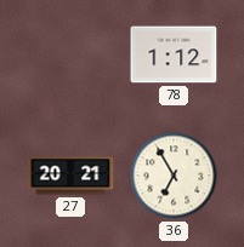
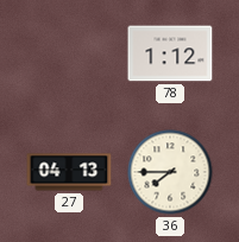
27: 20:21 -> 04:13 (69, 172)
36: 6:55 -> 7:45 (170, 172)
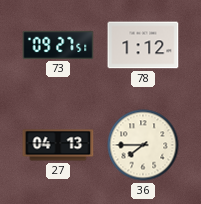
73: none -> 09:27 (58, 45)
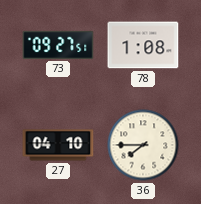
78: 1:12 -> 1:08 (143, 45)
27: 04:13 -> 04:10 (58, 145)
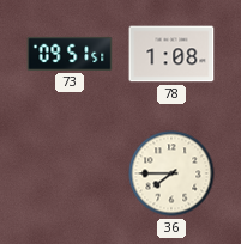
73: 09:27 -> 09:51 (70, 54)
27: 04:10 -> none (58, 145)
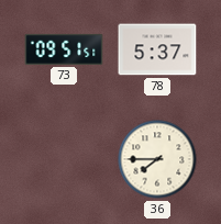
78: 1:08 -> 5:37 (157, 49)
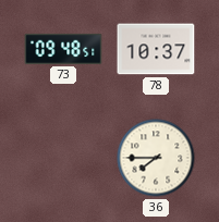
73: 09:51 -> 09:48 (63, 49)
78: 5:37 -> 10:37 (156, 49)
